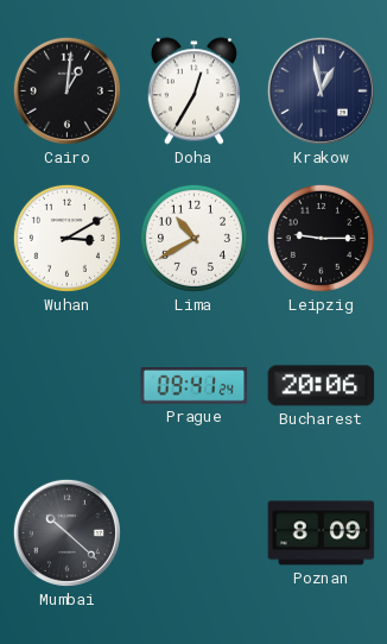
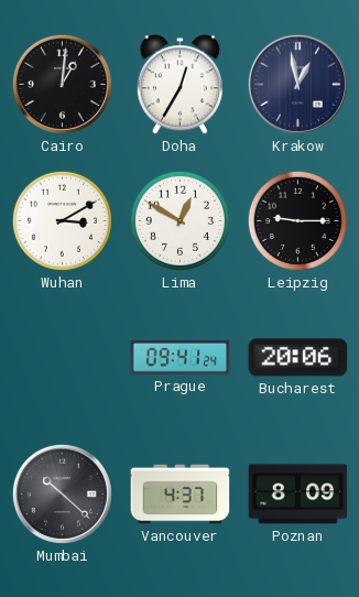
Lima: 10:40 -> 12:50 (179, 220)
Vancouver: none -> 4:37 (181, 495)
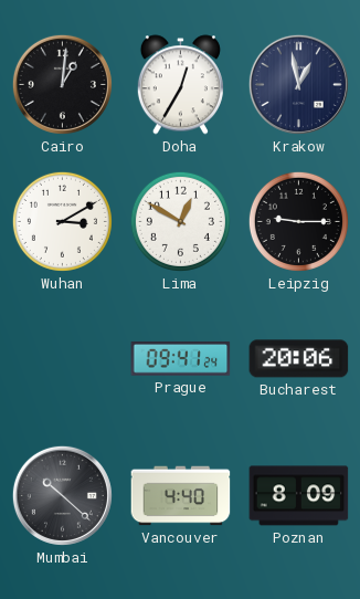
Vancouver: 4:37 -> 4:40 (181, 496)
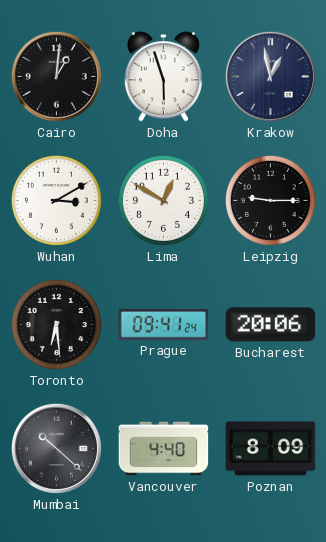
Doha: 12:35 -> 5:57 (163, 77)
Toronto: none -> 6:29 (56, 324)
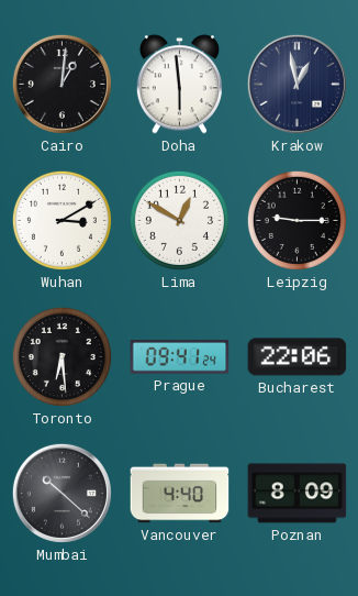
Doha: 5:57 -> 5:59 (179, 85)
Bucharest: 20:06 -> 22:06 (298, 357)
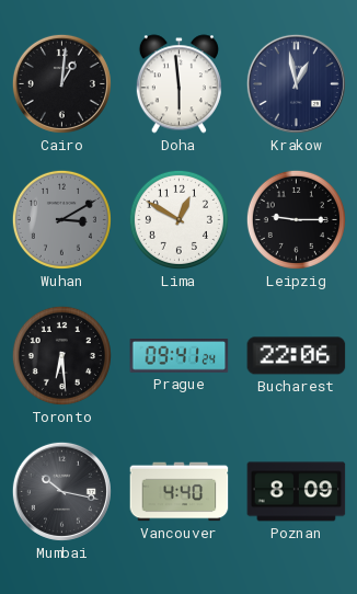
Wuhan dial: white -> grey (61, 219)
Mumbai: 10:22 -> 10:17 (61, 491)
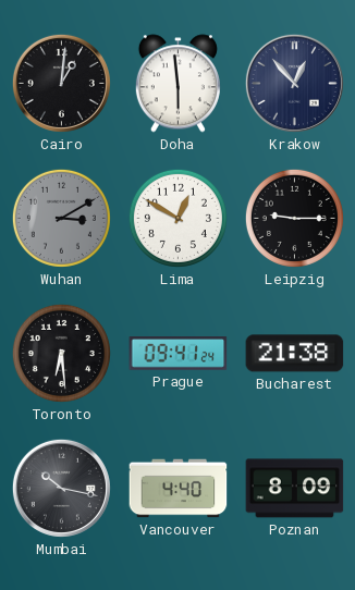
Krakow: 12:58 -> 12:53 (294, 83)
Bucharest: 22:06 -> 21:38 (295, 354)
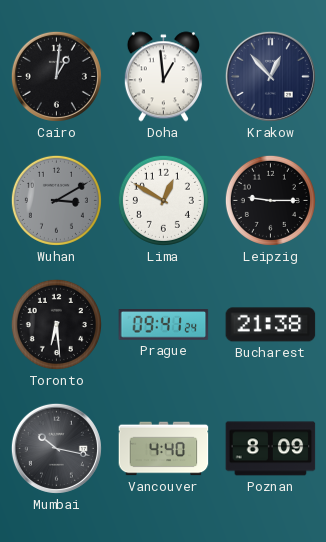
Doha: 5:59 -> 12:59 (163, 77)
